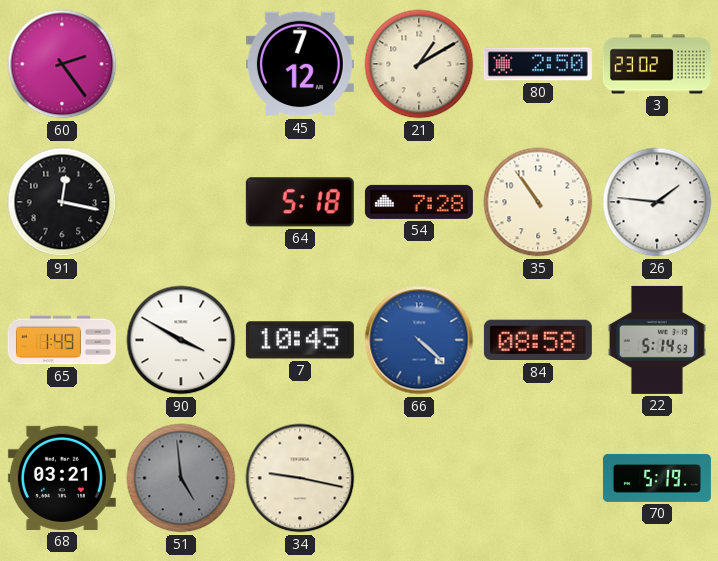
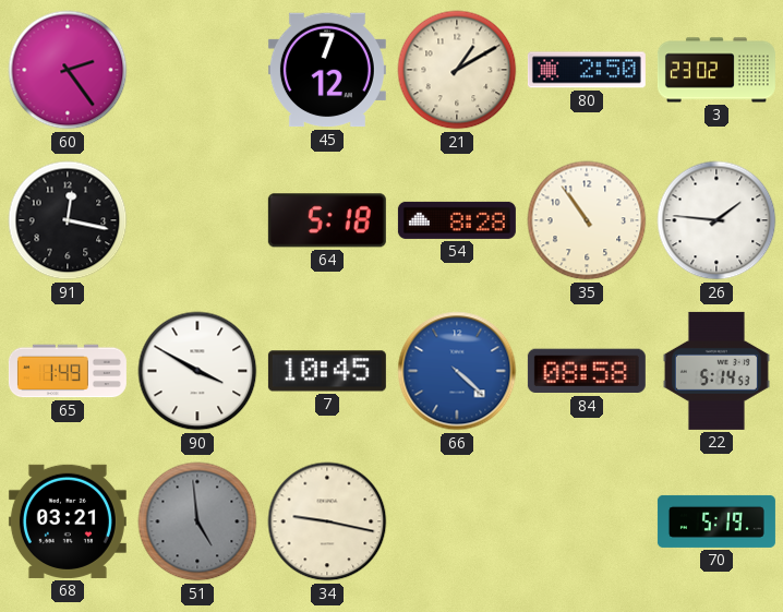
54: 7:28 -> 8:28 (457, 220)
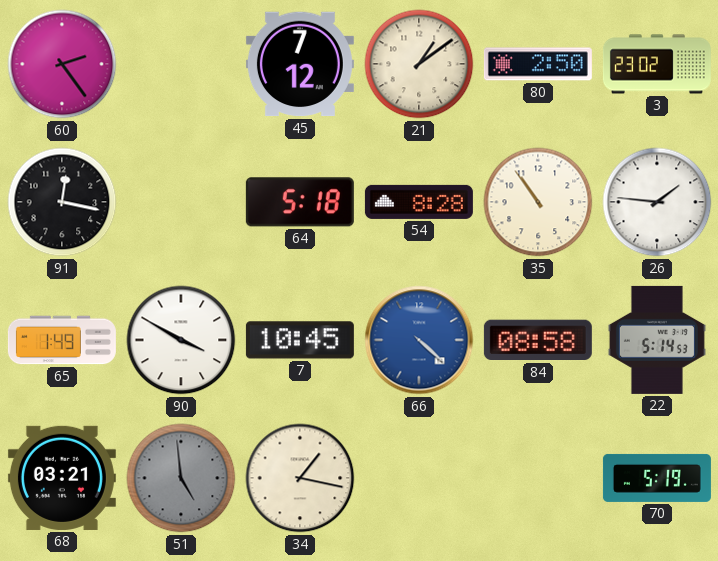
21: 1:10 -> 1:09 (419, 64)
34: 9:17 -> 1:17 (300, 478)
